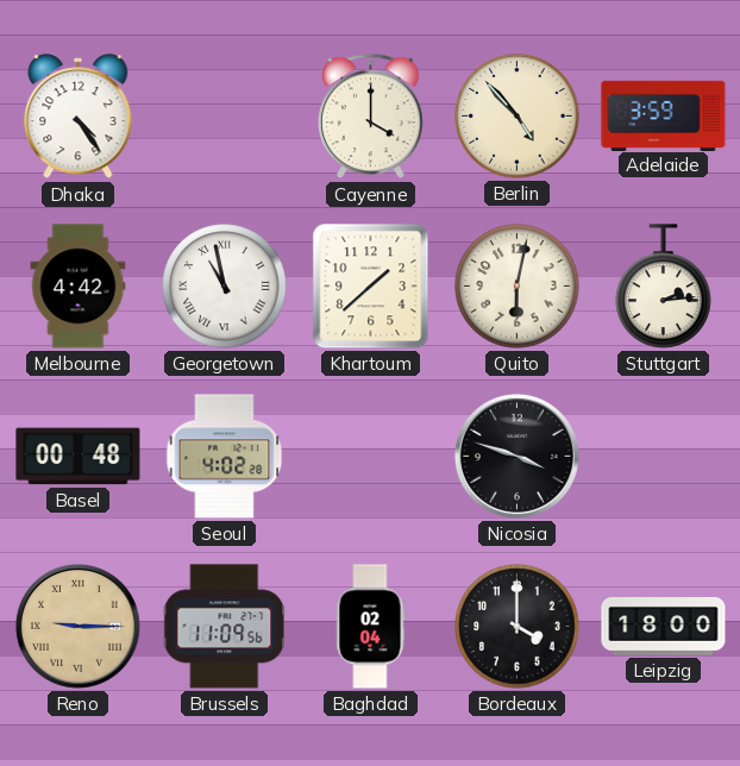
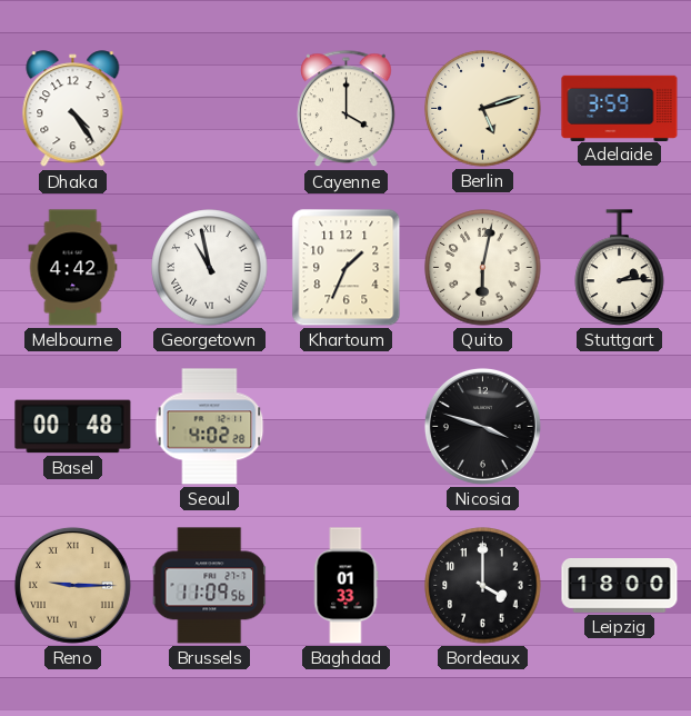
Berlin: 4:53 -> 5:12 (483, 109)
Khartoum: 1:38 -> 1:34 (347, 268)
Baghdad: 02:04 -> 01:33 (345, 586)
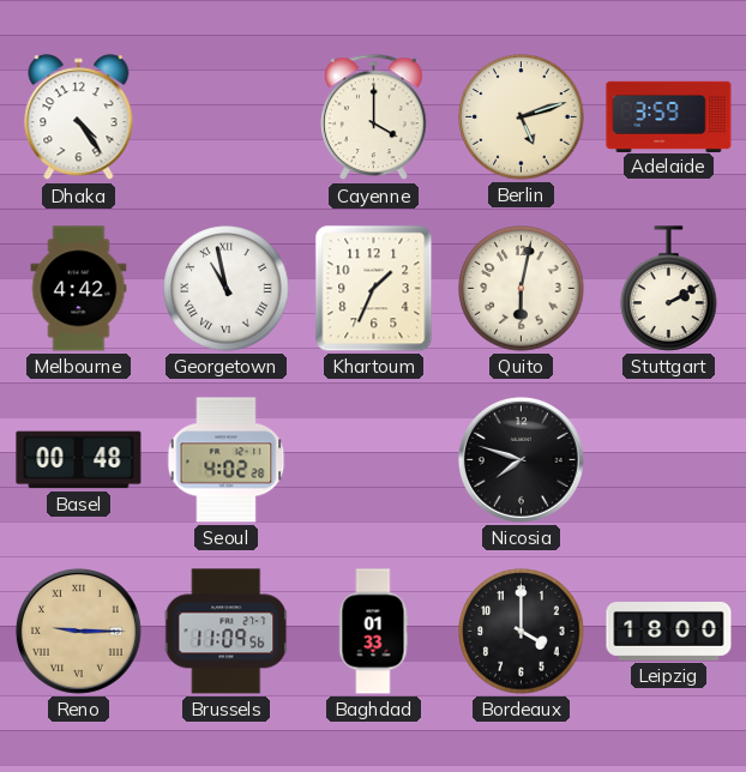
Stuttgart: 2:14 -> 2:10 (669, 289)
Nicosia: 3:48 -> 7:48 (521, 459)
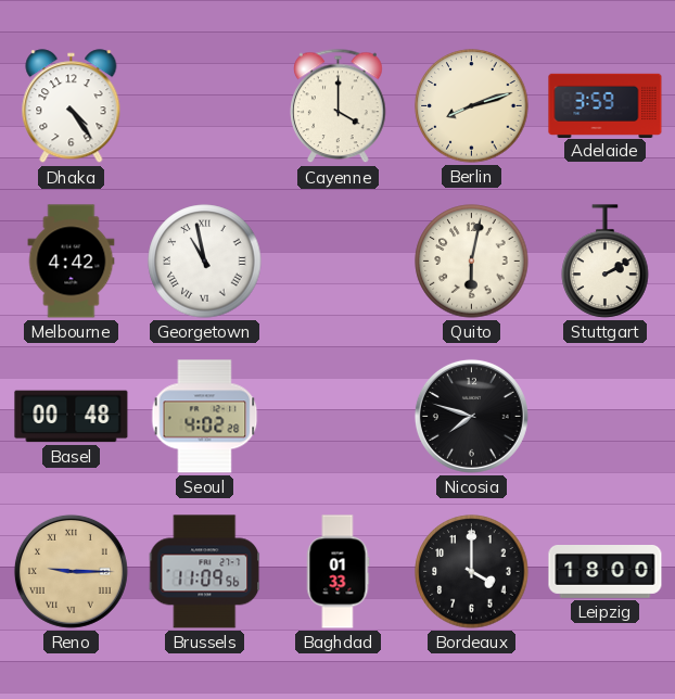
Berlin: 5:12 -> 8:12 (472, 106)
Khartoum: 1:34 -> none (374, 289)
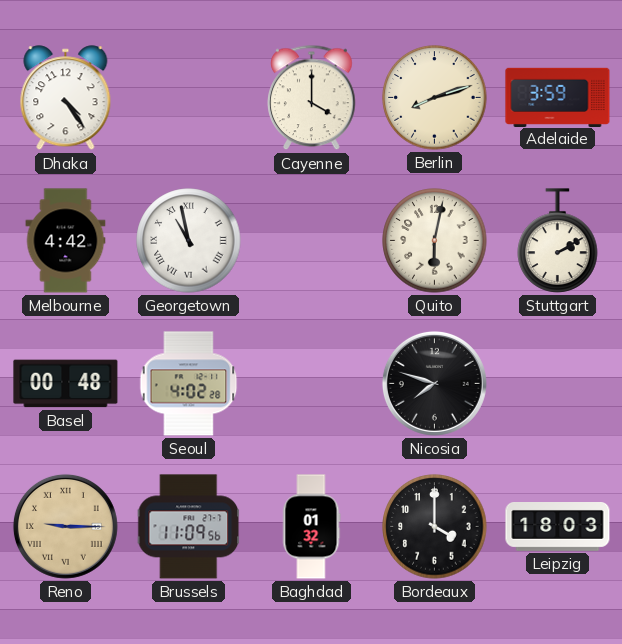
Baghdad: 01:33 -> 01:32 (311, 527)
Leipzig: 18:00 -> 18:03 (558, 527)
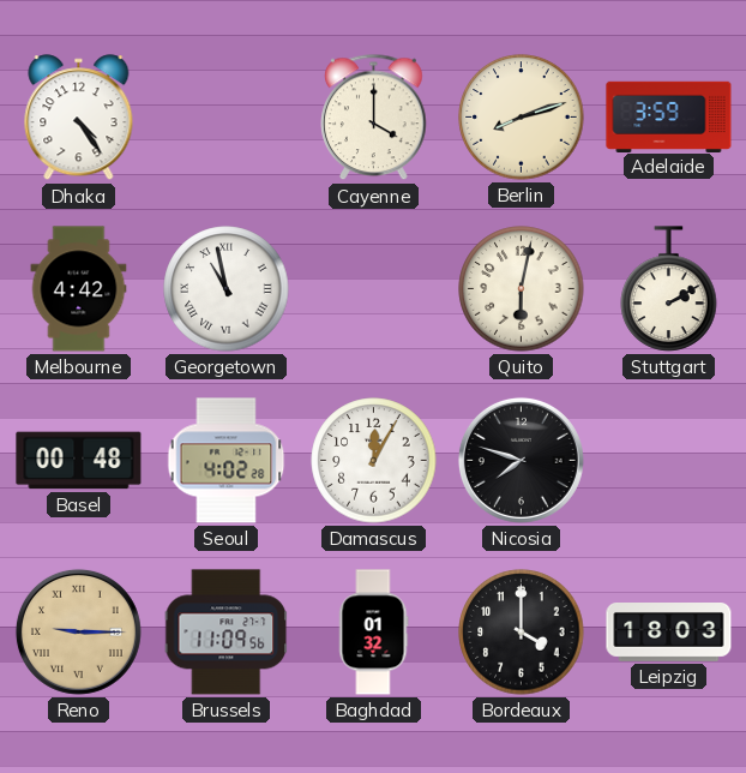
Damascus: none -> 12:05 (374, 461)
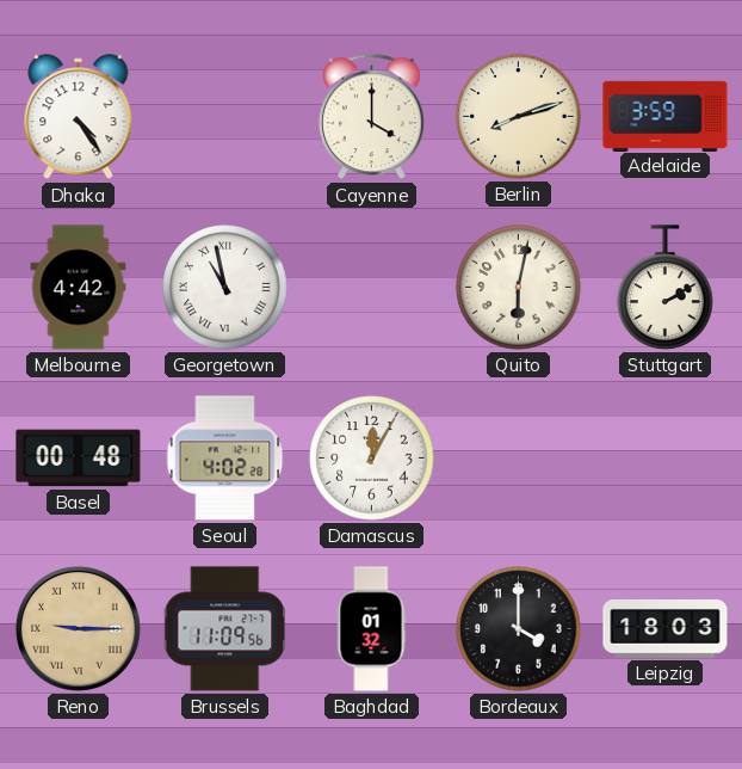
Nicosia: 7:48 -> none (521, 460)
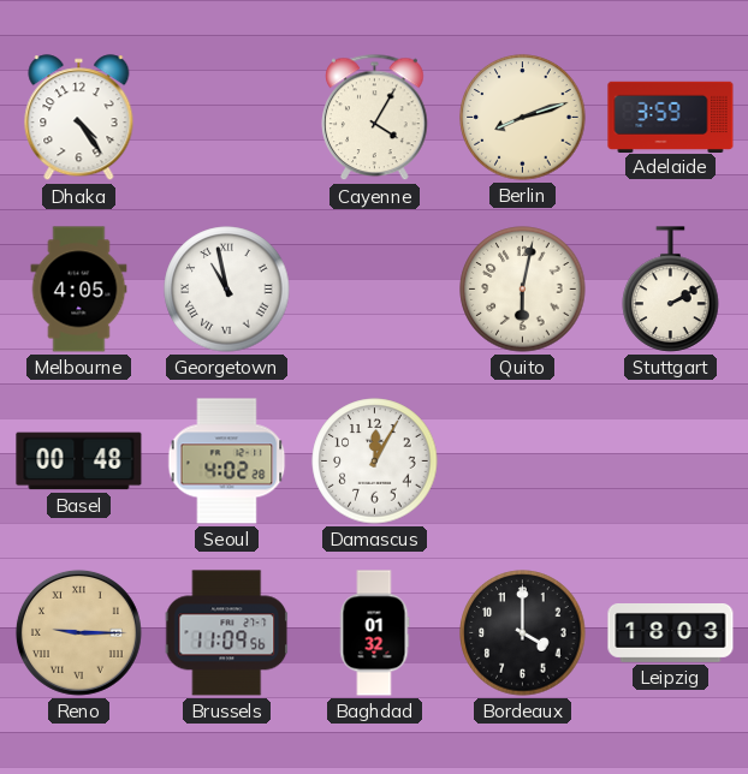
Cayenne: 4:00 -> 4:05 (375, 118)
Melbourne: 4:42 -> 4:05 (79, 290)
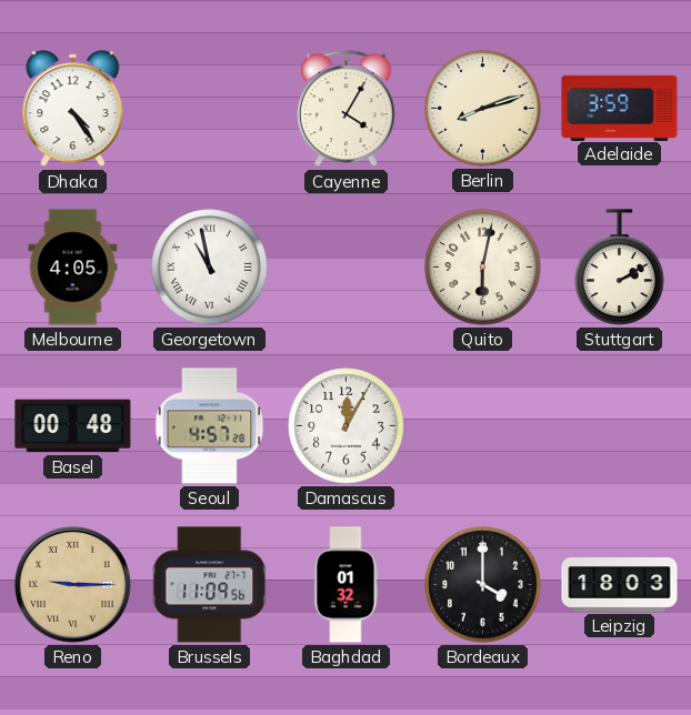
Seoul: 4:02 -> 4:57 (210, 426)
